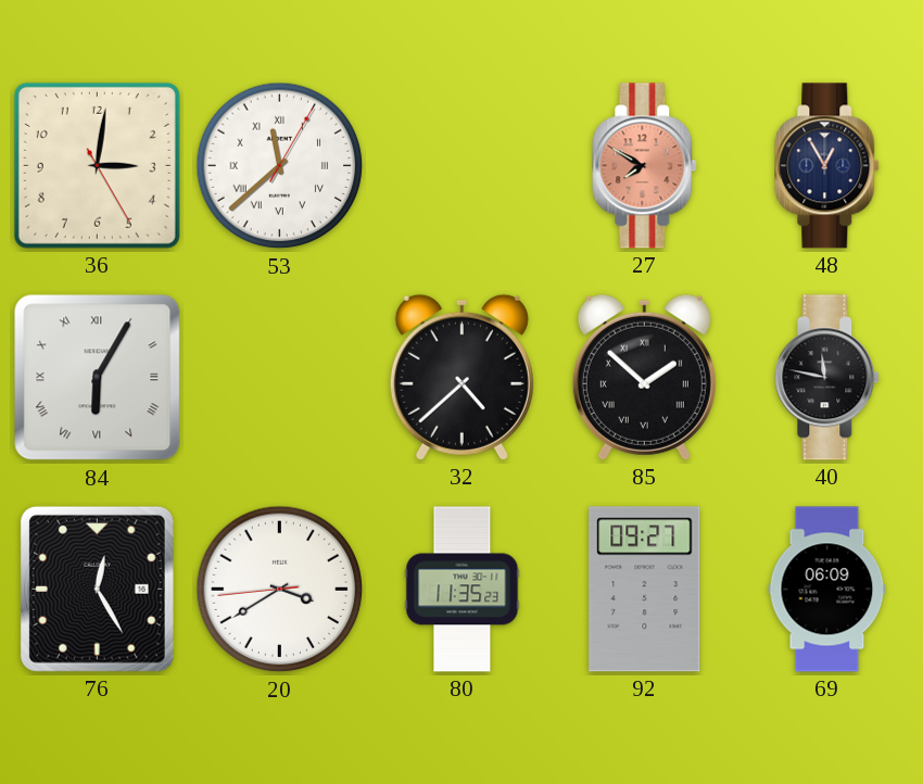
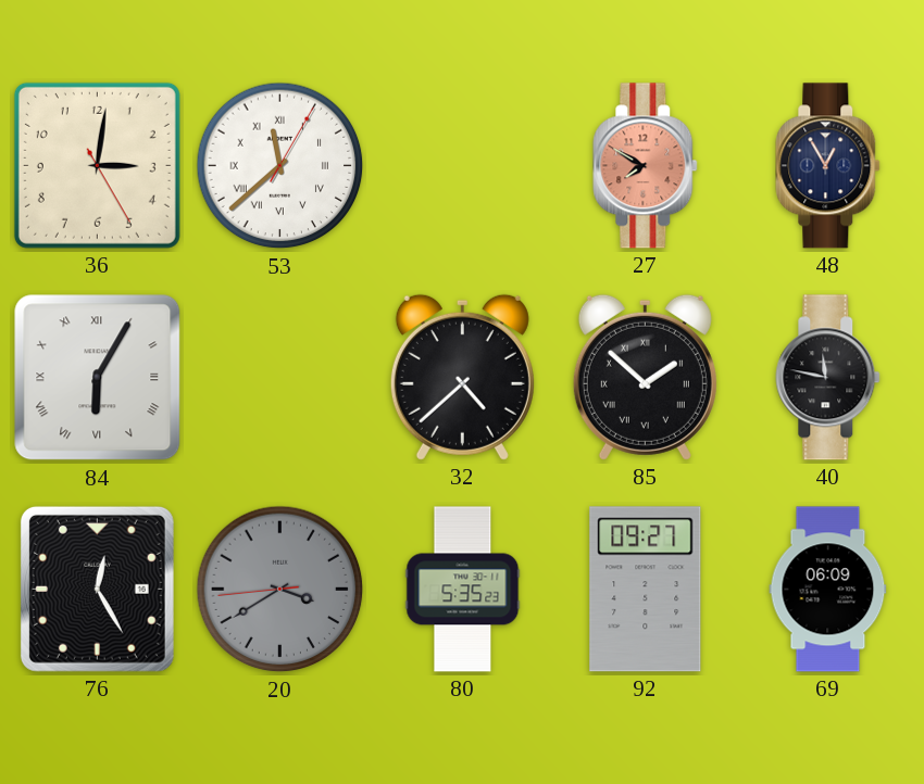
20 dial: white -> grey (280, 590)
80: 11:35 -> 5:35 (463, 590)
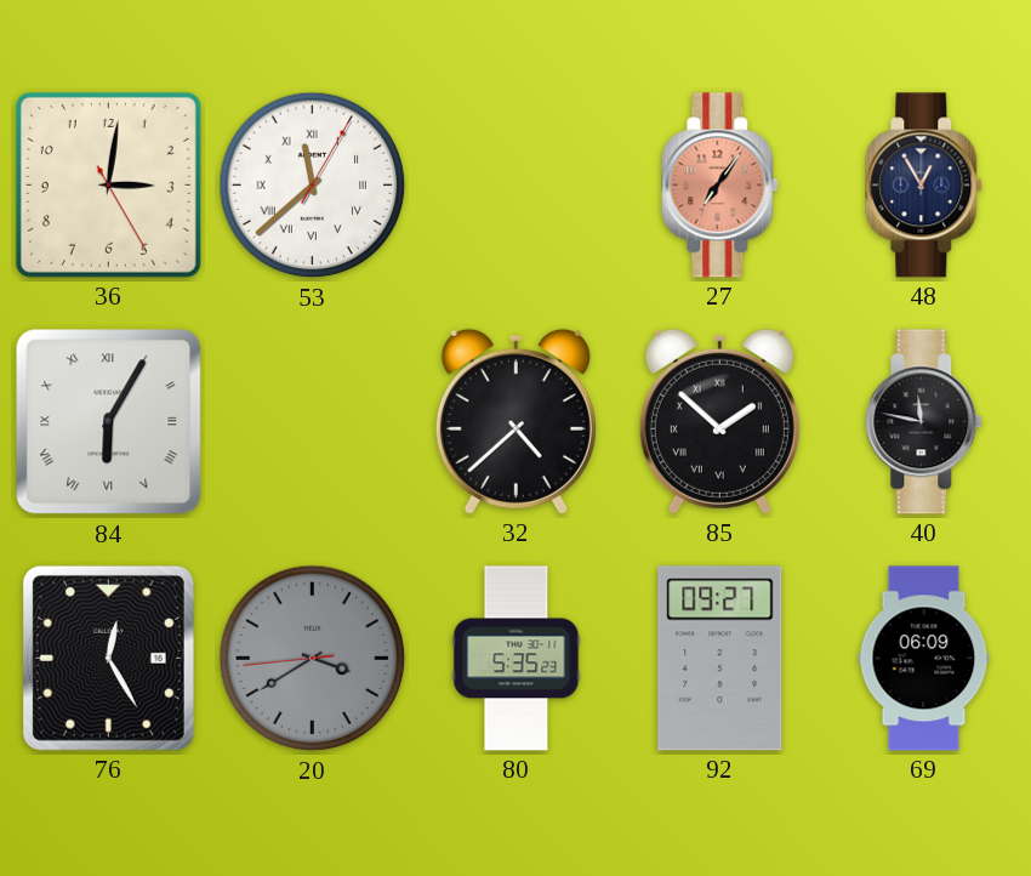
27: 7:50 -> 7:06 (720, 186)
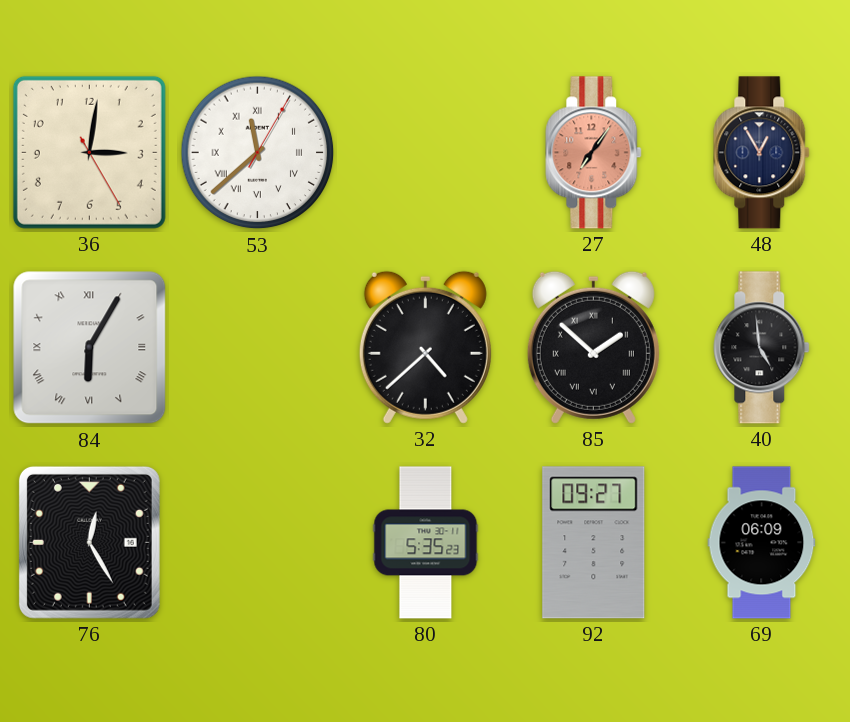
40: 11:47 -> 4:59 (762, 348)
20: 3:39 -> none (313, 659)
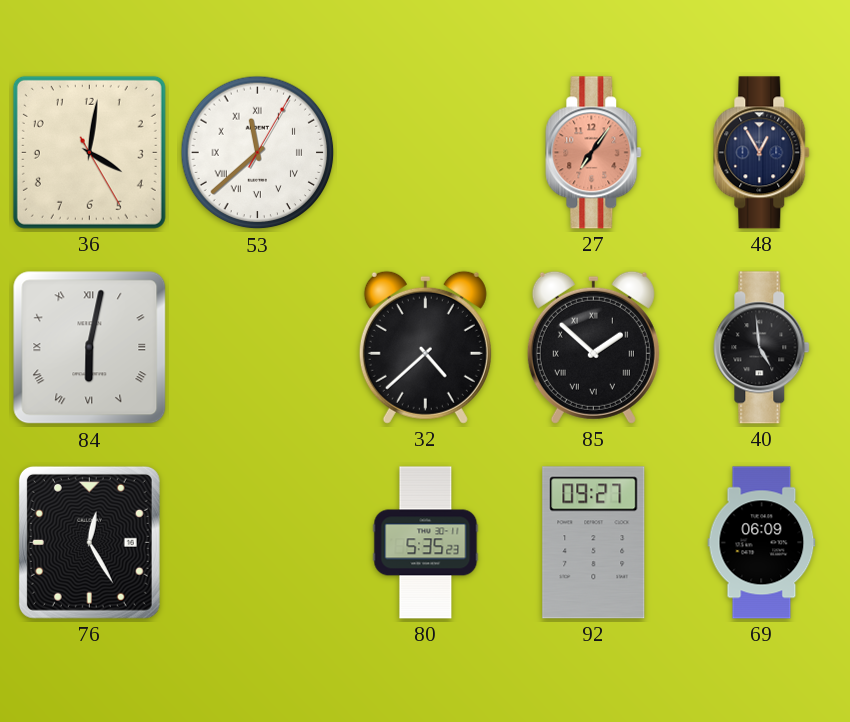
36: 3:01 -> 4:01 (89, 152)
84: 6:05 -> 6:02 (90, 348)
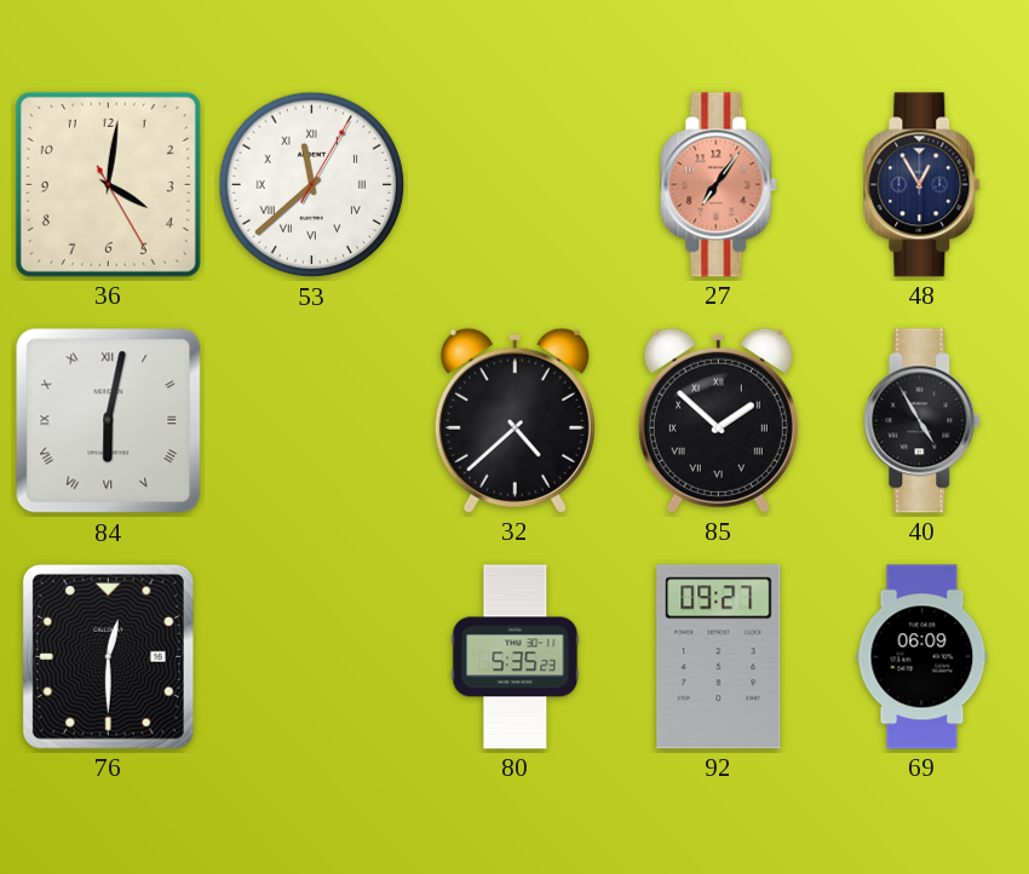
40: 4:59 -> 4:55 (922, 421)
76: 12:25 -> 12:30 (108, 656)
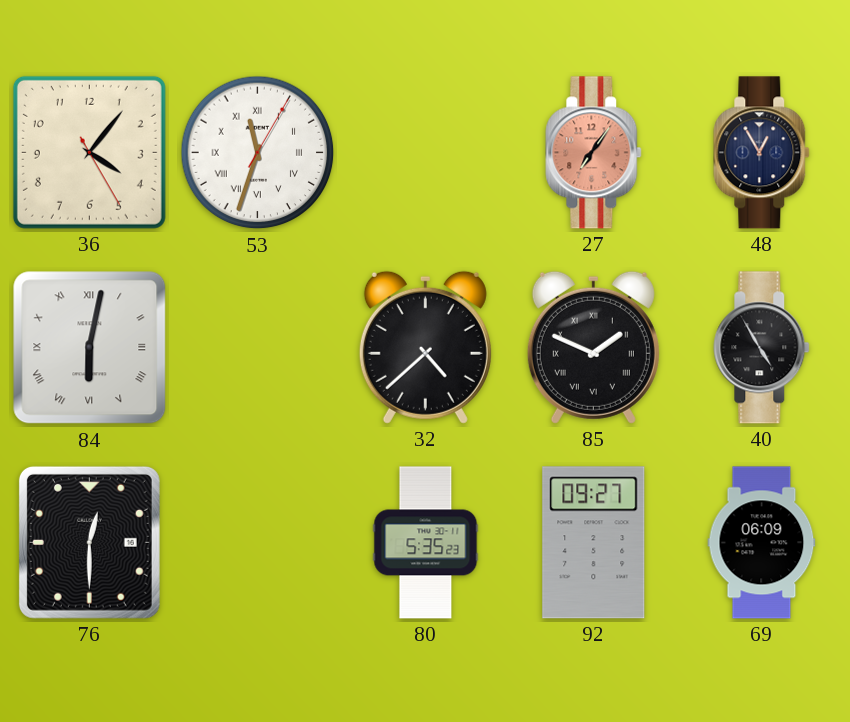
36: 4:01 -> 4:06 (89, 152)
53: 11:38 -> 11:33 (258, 153)
85: 1:52 -> 1:49 (593, 347)
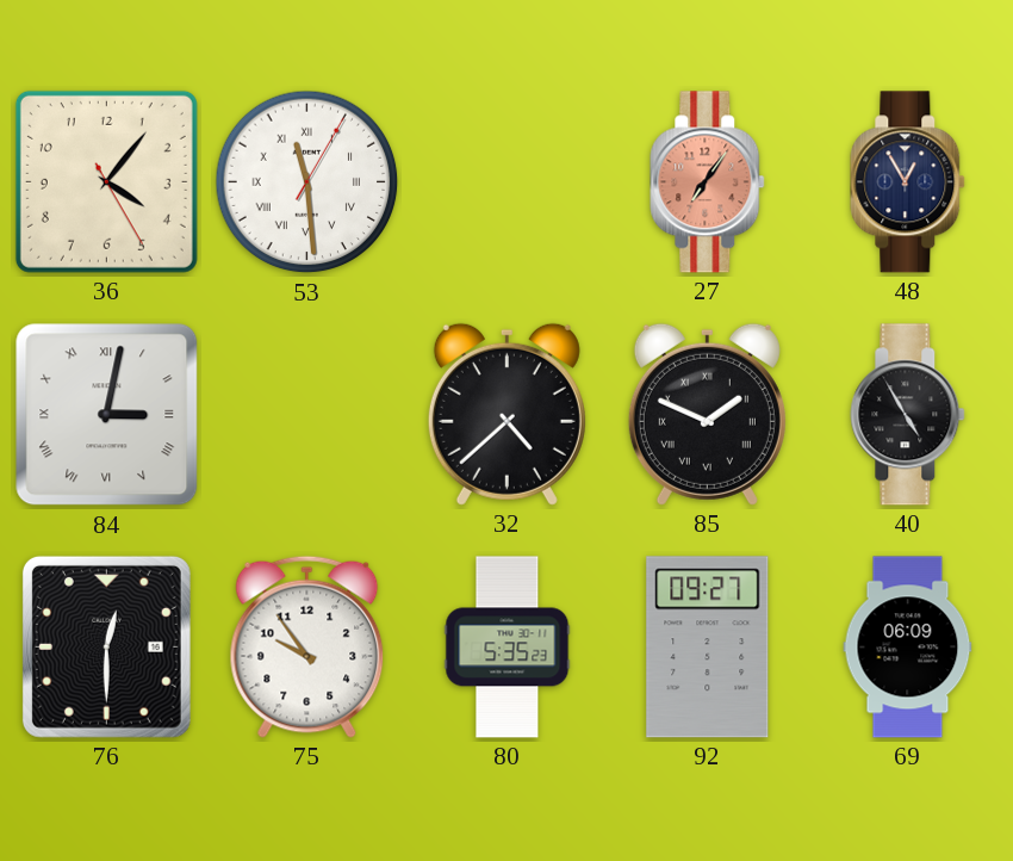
53: 11:33 -> 11:29 (307, 182)
84: 6:02 -> 3:02 (107, 415)
75: none -> 9:54 (307, 646)
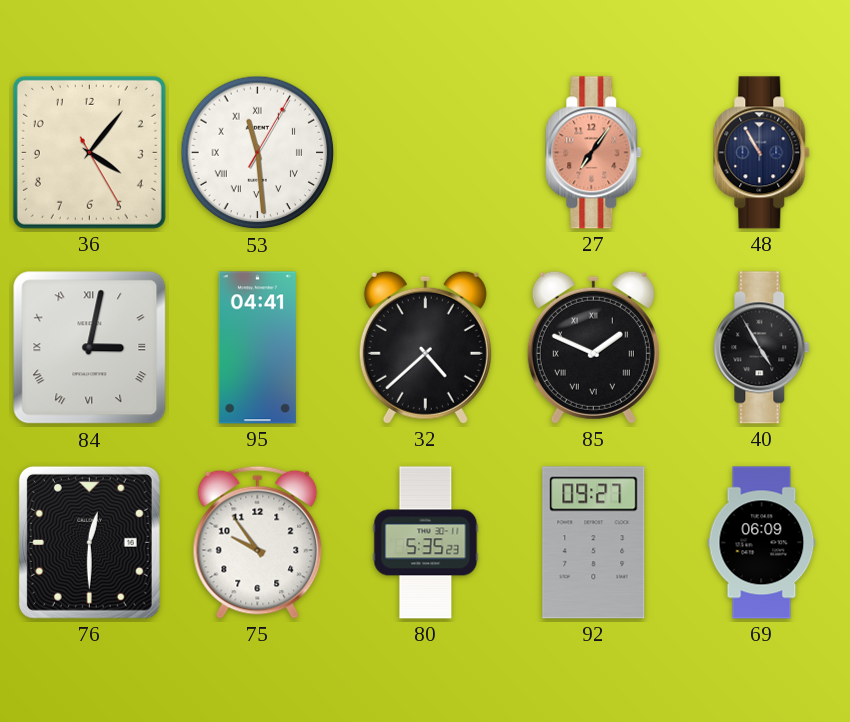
48: 12:55 -> 10:55 (762, 153)
95: none -> 04:41 (257, 348)
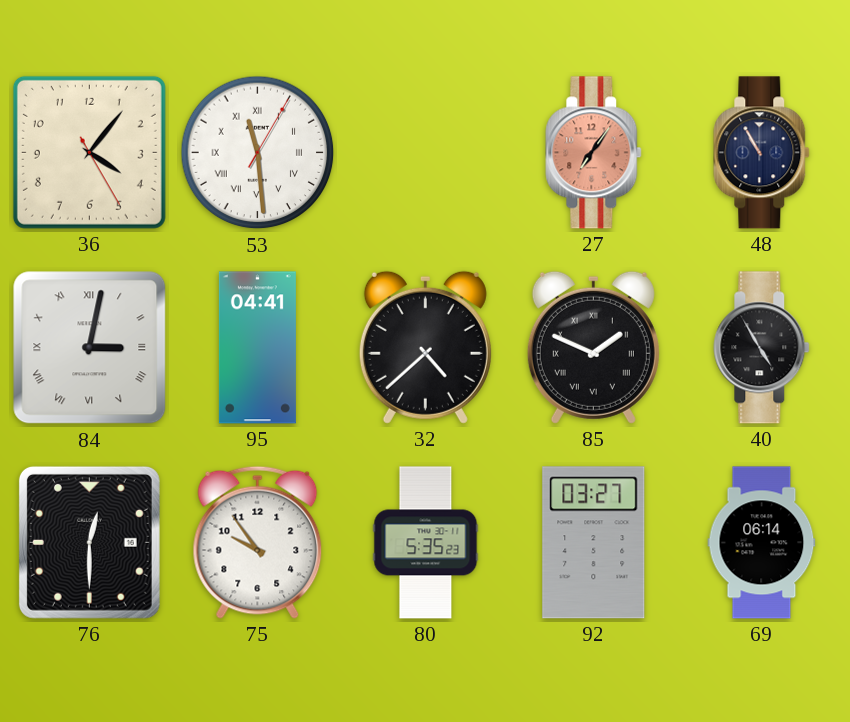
92: 09:27 -> 03:27 (594, 543)
69: 06:09 -> 06:14 (762, 543)
